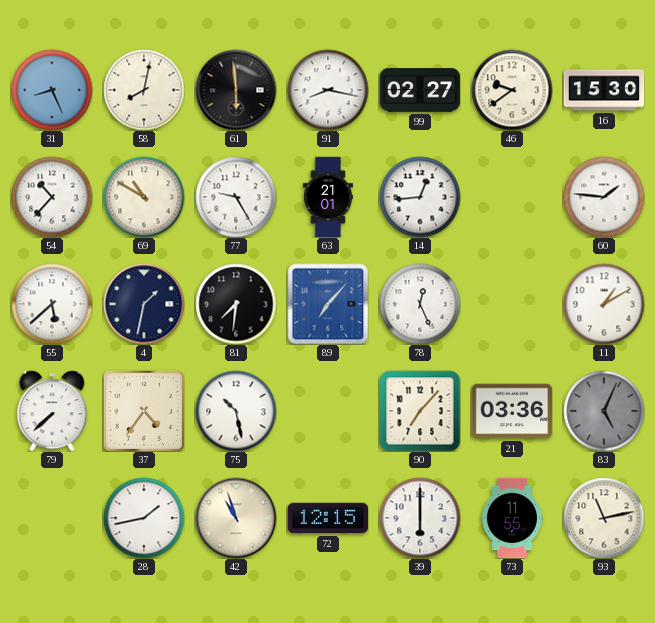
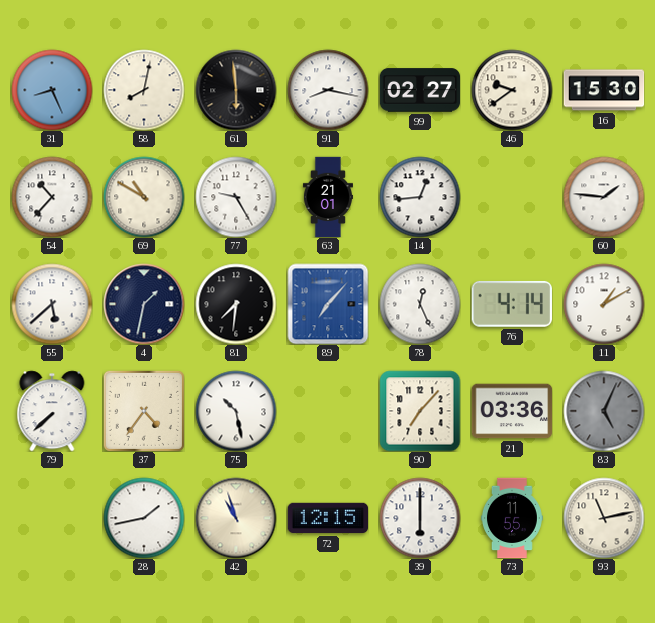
76: none -> 4:14 (512, 304)
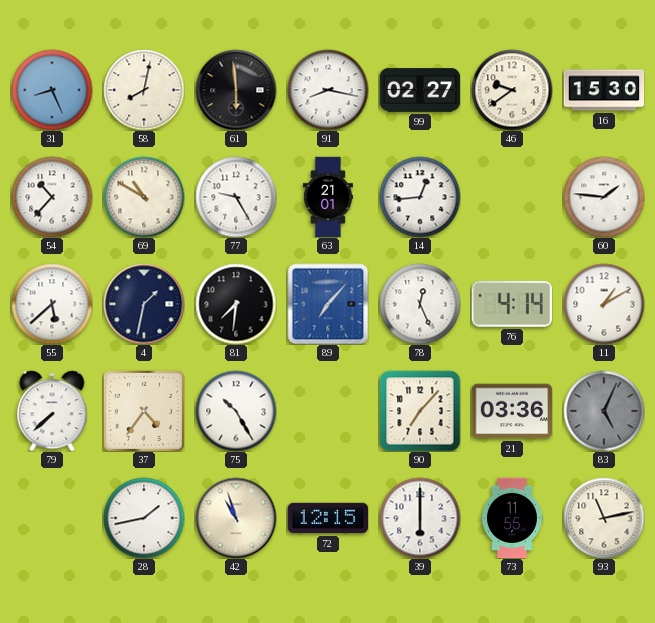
75: 10:28 -> 10:25 (236, 411)
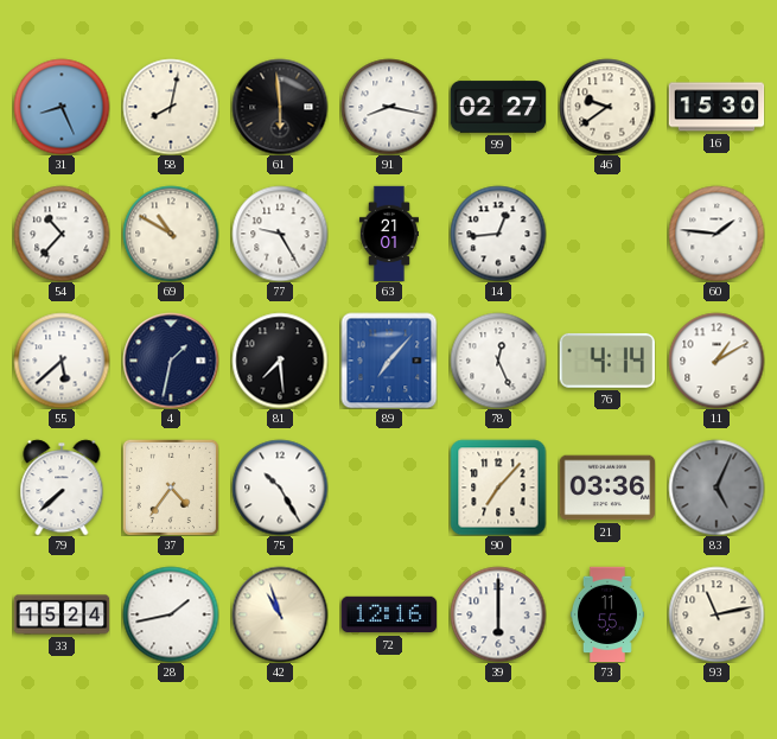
81: 7:31 -> 7:29 (280, 361)
33: none -> 15:24 (62, 614)
72: 12:15 -> 12:16 (389, 614)
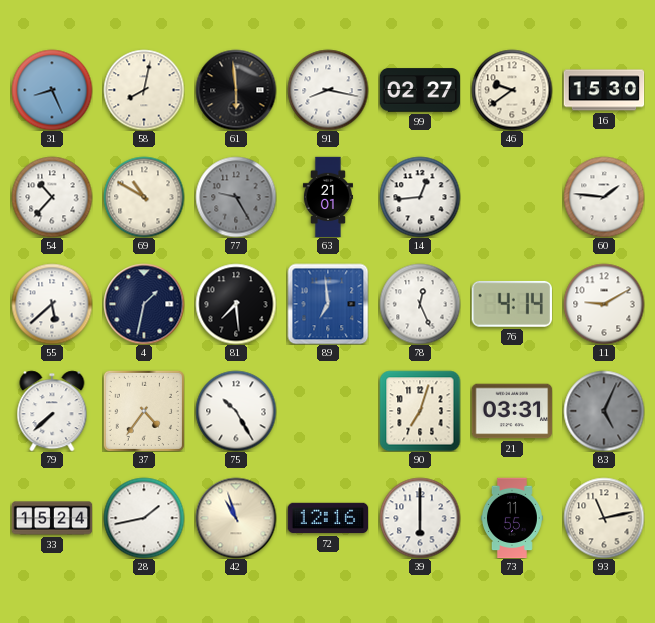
77 dial: white -> grey (236, 197)
89: 7:07 -> 6:59 (328, 304)
11: 1:10 -> 9:10 (604, 304)
90: 7:07 -> 7:03 (420, 411)
21: 03:36 -> 03:31 (512, 411)
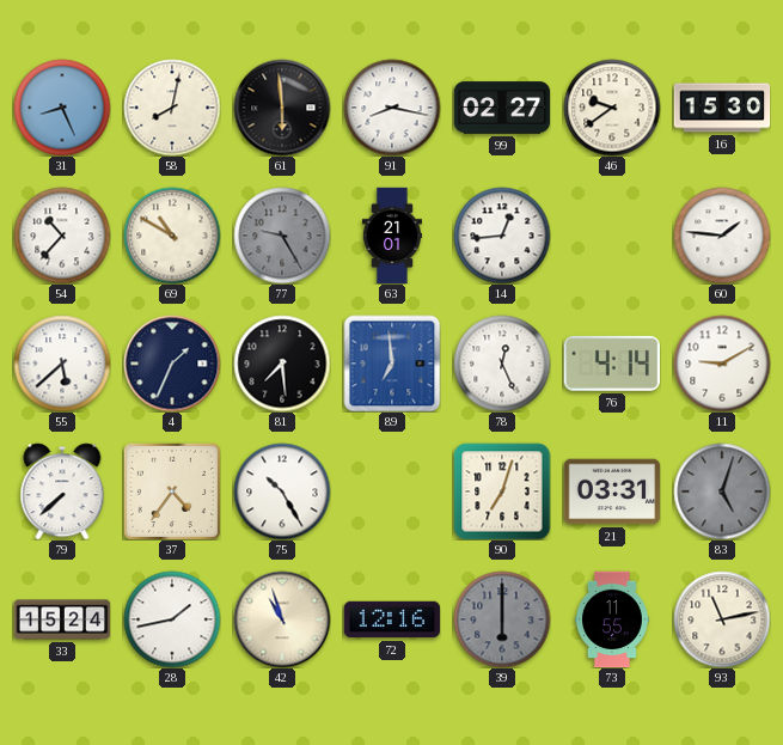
4: 1:32 -> 1:34 (172, 364)
83: 5:04 -> 5:03 (722, 491)
39 dial: white -> grey (502, 619)
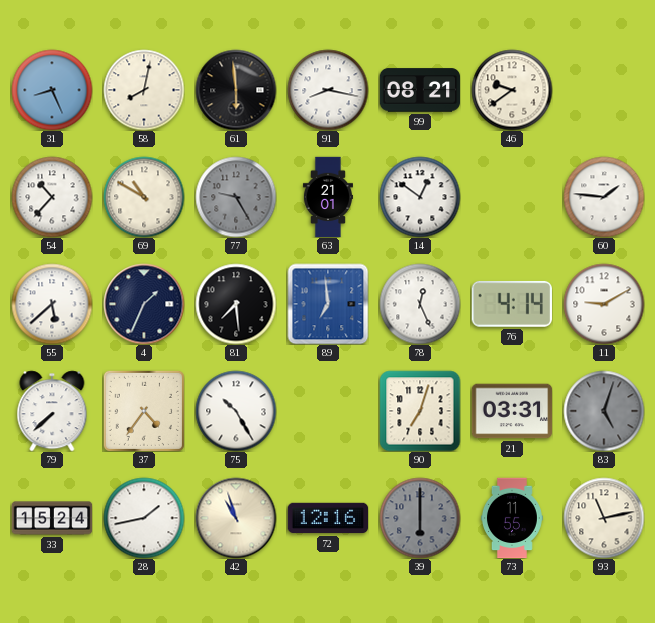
99: 02:27 -> 08:21 (420, 90)
16: 15:30 -> none (722, 108)
14: 12:44 -> 12:51 (420, 197)
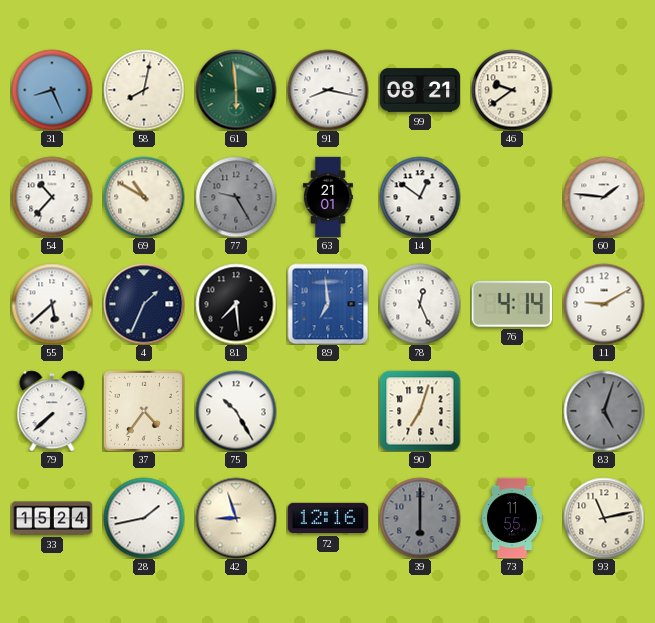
61 dial: black -> green (236, 90)
21: 03:31 -> none (512, 411)
42: 10:57 -> 8:57 (236, 518)
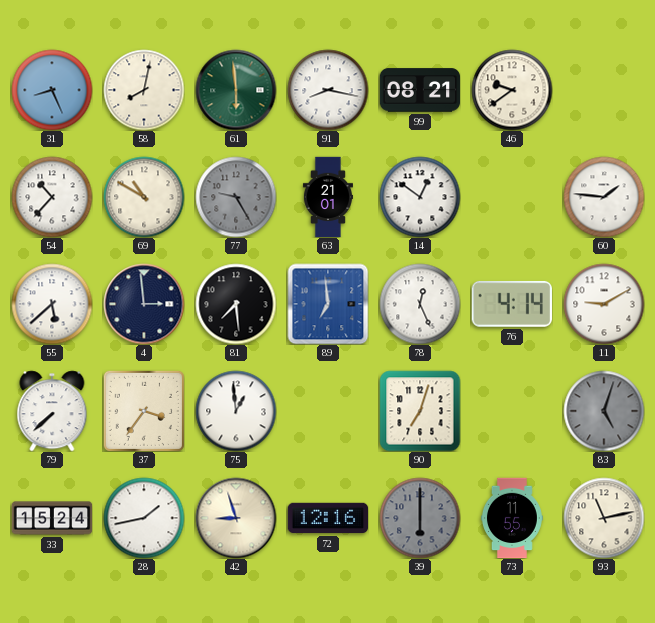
4: 1:34 -> 2:59 (144, 304)
37: 4:36 -> 3:36 (144, 411)
75: 10:25 -> 12:59 (236, 411)
